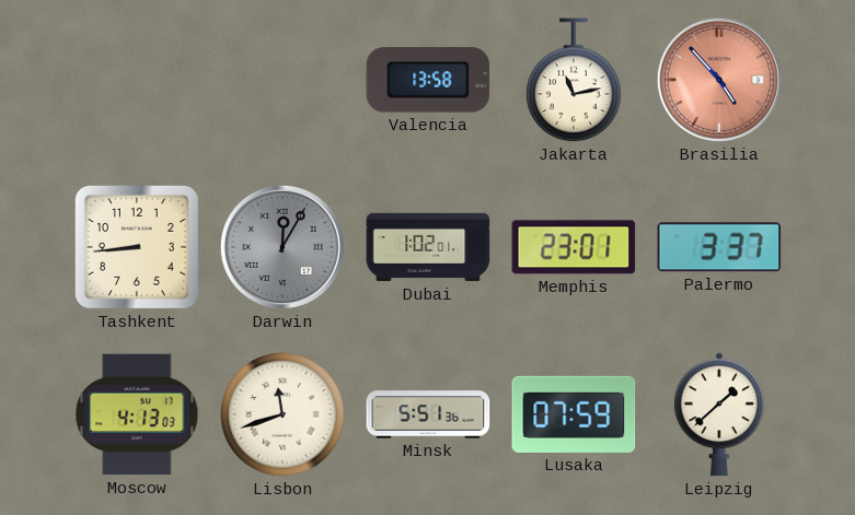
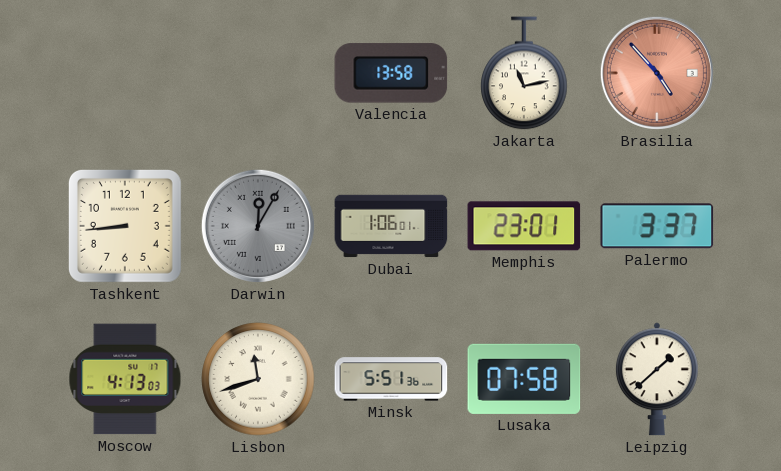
Dubai: 1:02 -> 1:06 (391, 226)
Lusaka: 07:59 -> 07:58 (524, 379)
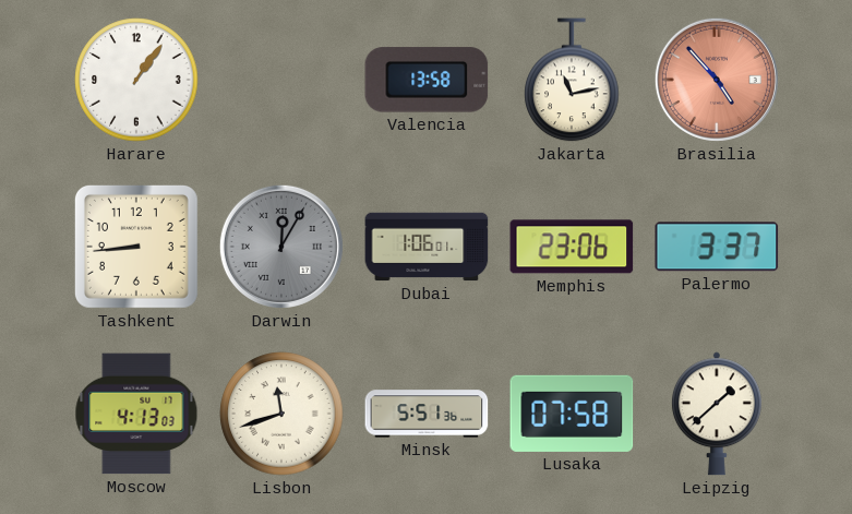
Harare: none -> 1:06 (136, 80)
Memphis: 23:01 -> 23:06 (572, 247)
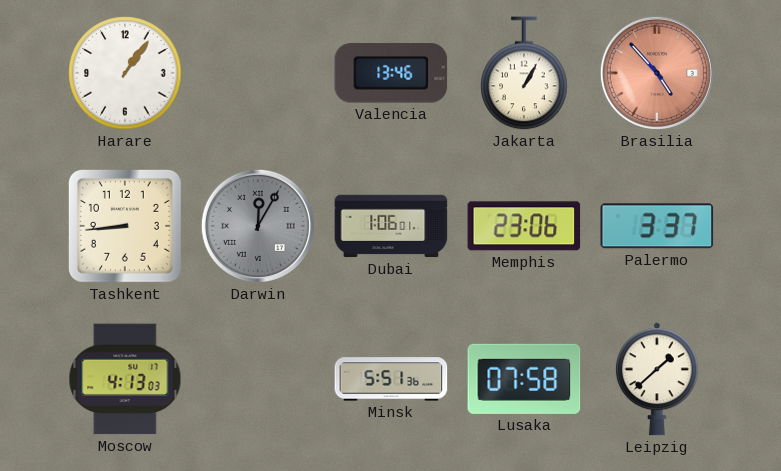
Valencia: 13:58 -> 13:46 (391, 73)
Jakarta: 11:13 -> 1:05 (524, 73)
Lisbon: 11:42 -> none (281, 414)
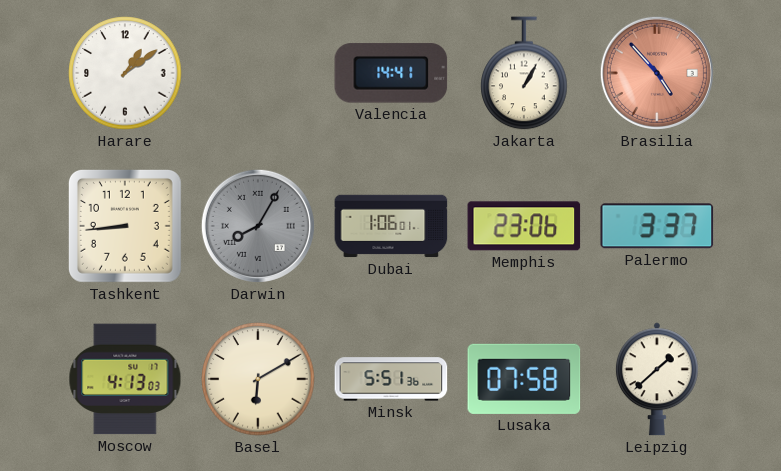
Harare: 1:06 -> 1:09 (125, 73)
Valencia: 13:46 -> 14:41 (391, 73)
Darwin: 12:05 -> 8:05 (258, 226)
Basel: none -> 6:10 (258, 379)
